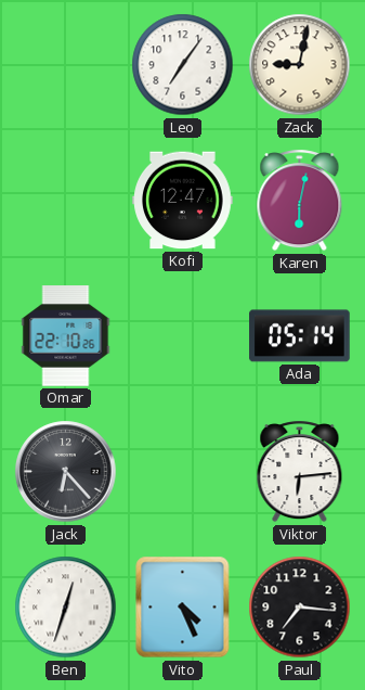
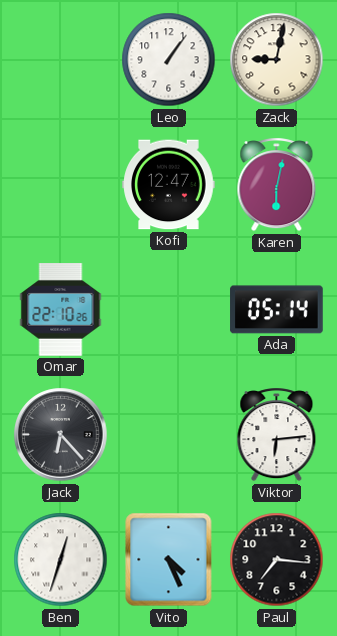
Leo: 7:06 -> 1:06 (169, 60)
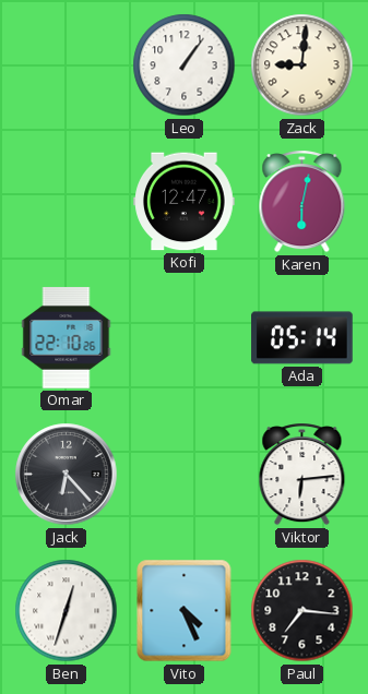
Zack: 9:02 -> 9:01 (302, 65)
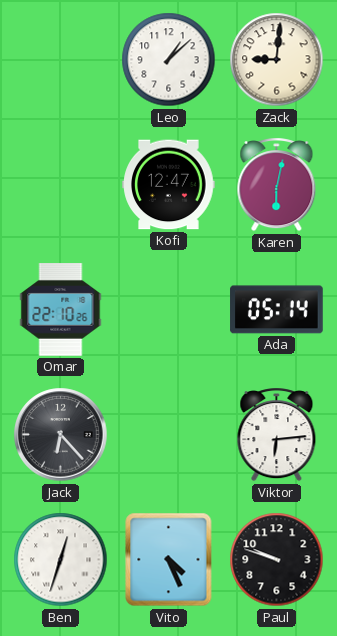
Leo: 1:06 -> 1:08 (169, 60)
Paul: 7:16 -> 9:48 (277, 560)
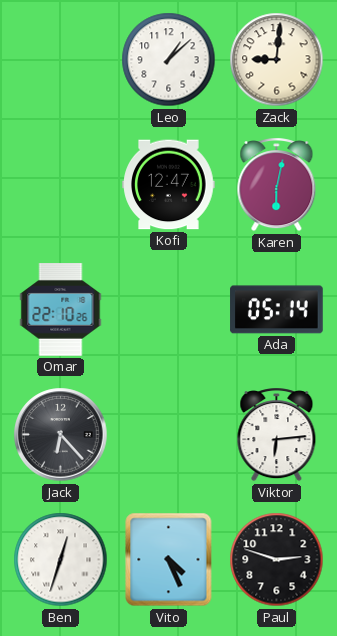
Paul: 9:48 -> 2:48 (277, 560)
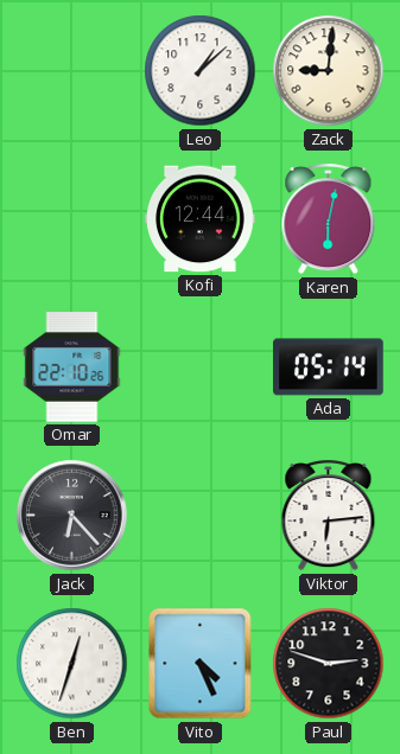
Kofi: 12:47 -> 12:44 (201, 219)
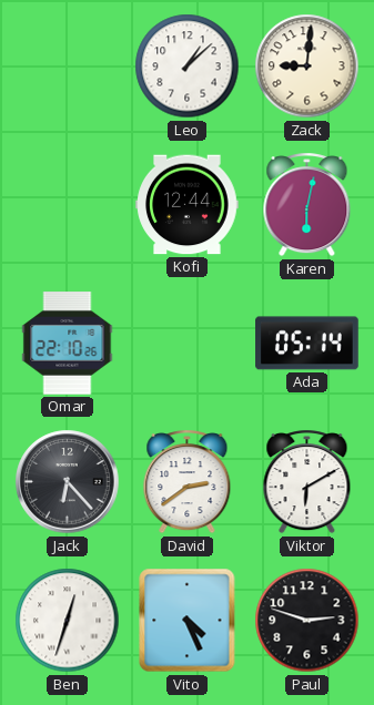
David: none -> 2:39 (188, 482)
Viktor: 6:14 -> 6:10 (307, 482)
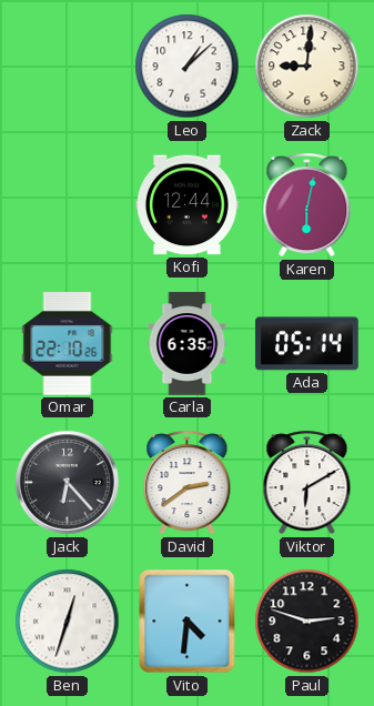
Carla: none -> 6:35 (188, 344)
Vito: 4:26 -> 4:31 (188, 622)
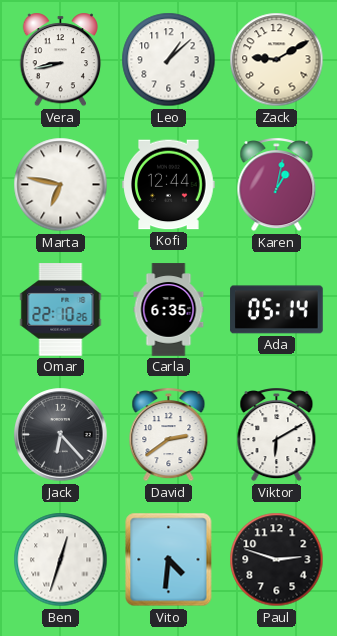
Vera: none -> 8:43 (61, 60)
Zack: 9:01 -> 9:10 (277, 60)
Marta: none -> 6:47 (61, 185)
Karen: 6:02 -> 1:02 (277, 185)
